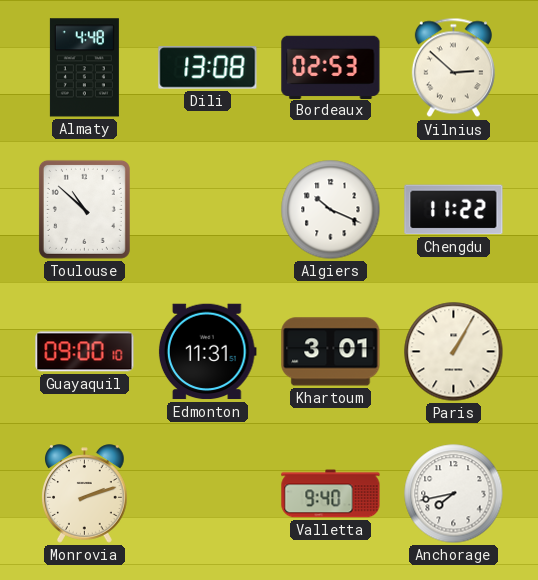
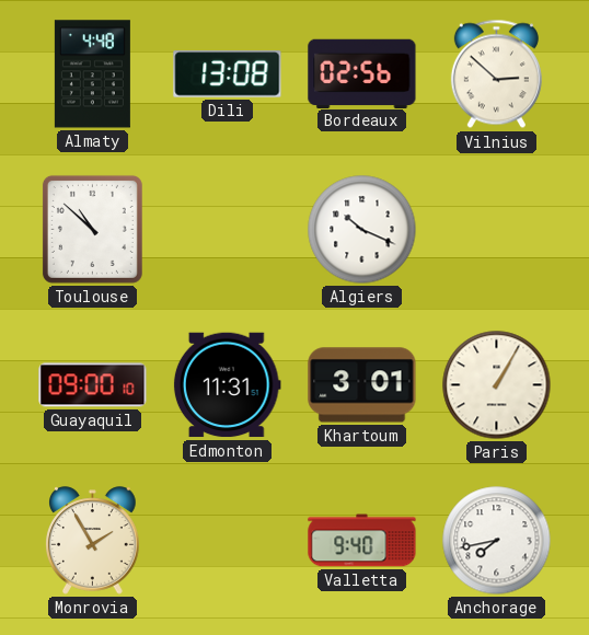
Bordeaux: 02:53 -> 02:56 (362, 73)
Chengdu: 11:22 -> none (454, 210)
Monrovia: 2:12 -> 1:55 (93, 541)
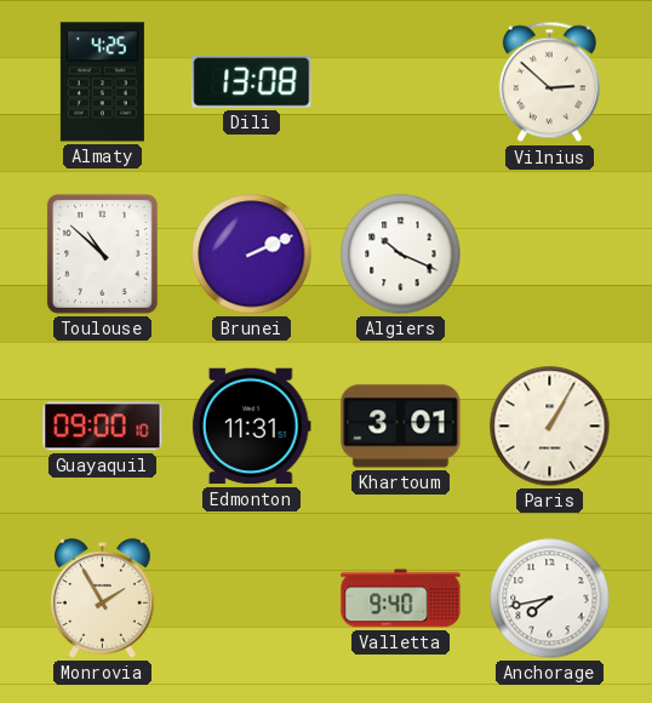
Almaty: 4:48 -> 4:25 (102, 82)
Bordeaux: 02:56 -> none (362, 73)
Brunei: none -> 2:11 (252, 255)
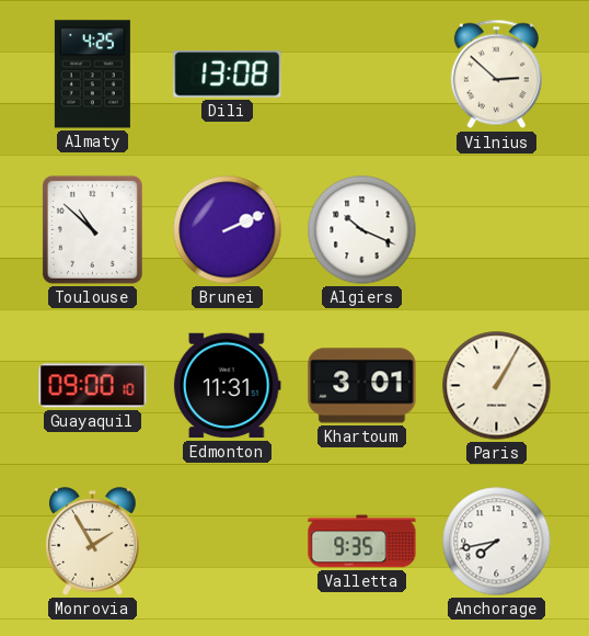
Valletta: 9:40 -> 9:35 (362, 542)
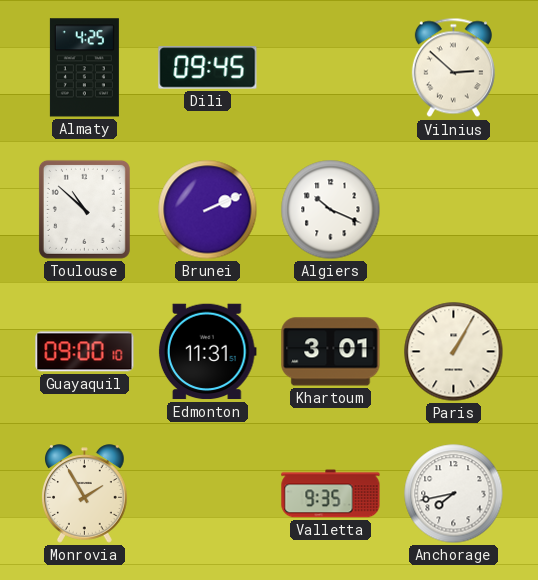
Dili: 13:08 -> 09:45 (208, 68)
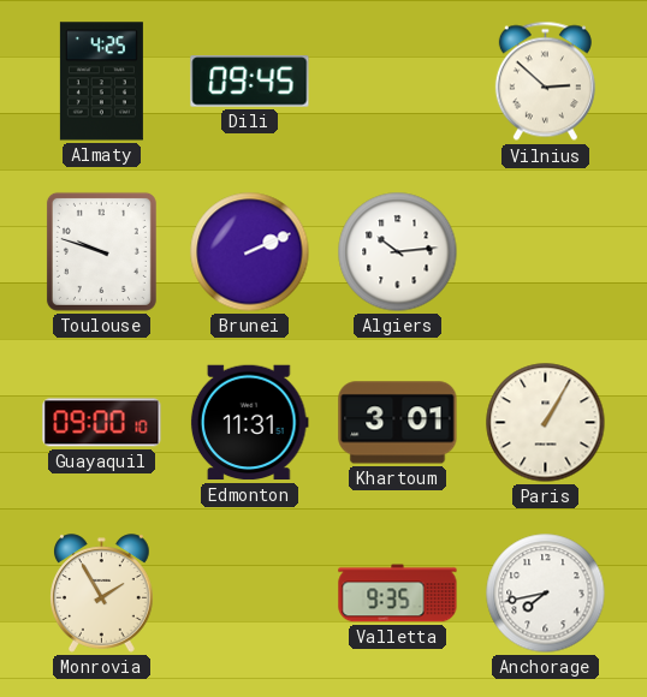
Toulouse: 10:52 -> 9:48 (101, 251)
Algiers: 10:19 -> 10:14 (398, 252)
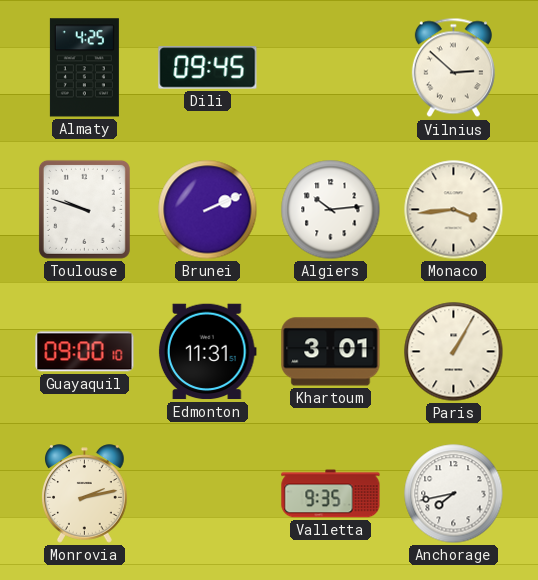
Monaco: none -> 3:44 (454, 210)
Monrovia: 1:55 -> 2:13 (85, 494)
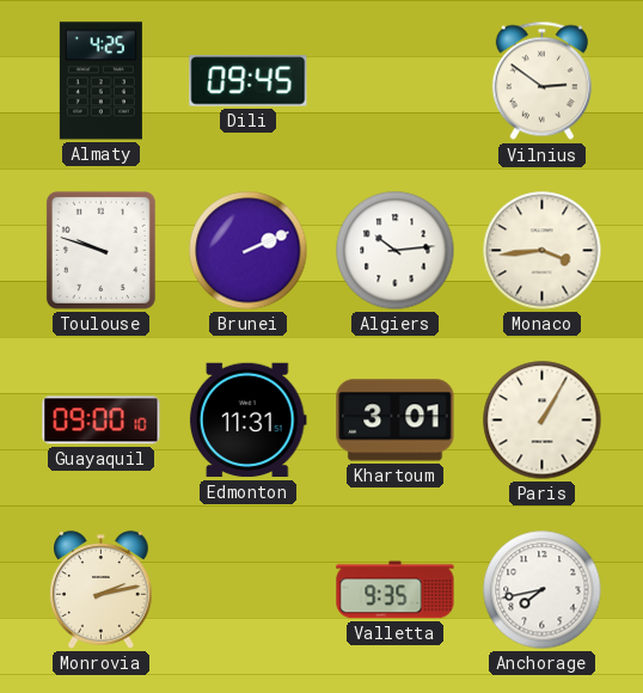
Vilnius: 2:52 -> 2:51 (541, 81)
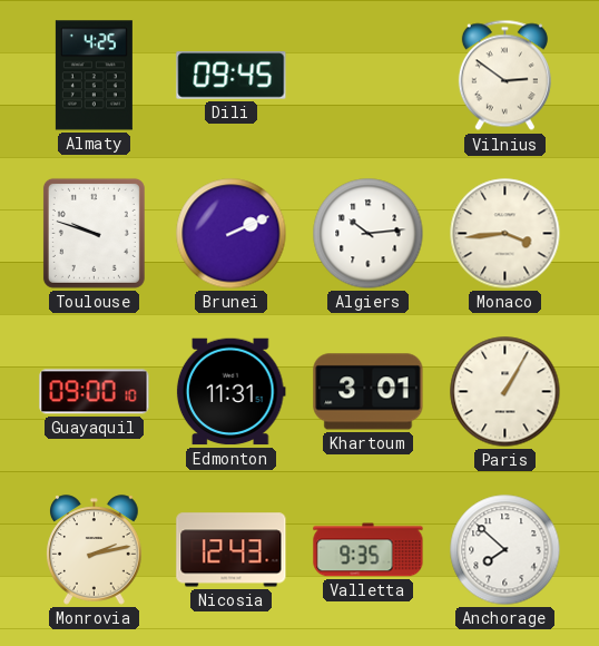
Nicosia: none -> 12:43 (232, 550)
Anchorage: 7:43 -> 7:52 (505, 550)
